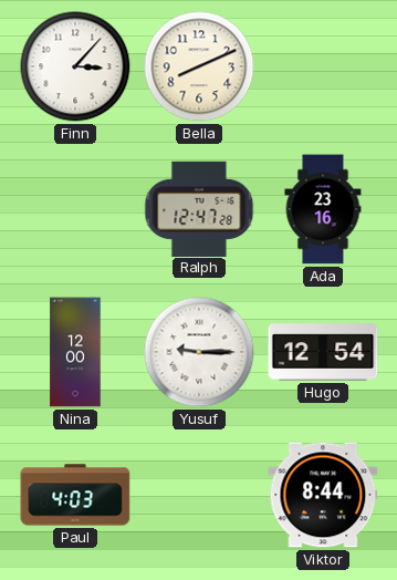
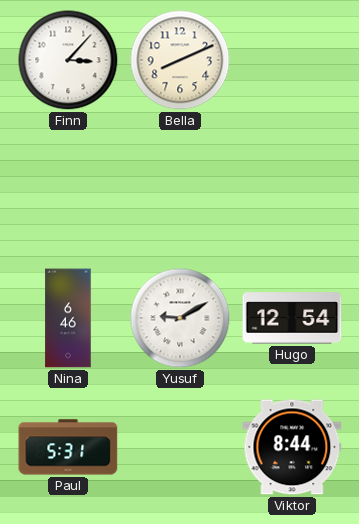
Ralph: 12:47 -> none (199, 208)
Ada: 23:16 -> none (323, 209)
Nina: 12:00 -> 6:46 (68, 318)
Yusuf: 9:15 -> 9:10 (180, 318)
Paul: 4:03 -> 5:31 (68, 447)
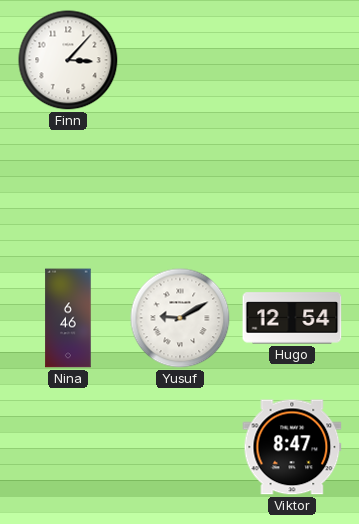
Bella: 8:11 -> none (180, 60)
Paul: 5:31 -> none (68, 447)
Viktor: 8:44 -> 8:47 (292, 447)
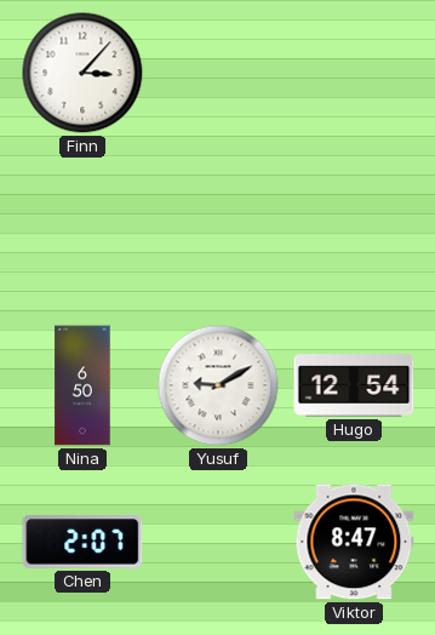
Nina: 6:46 -> 6:50 (82, 385)
Chen: none -> 2:07 (82, 542)
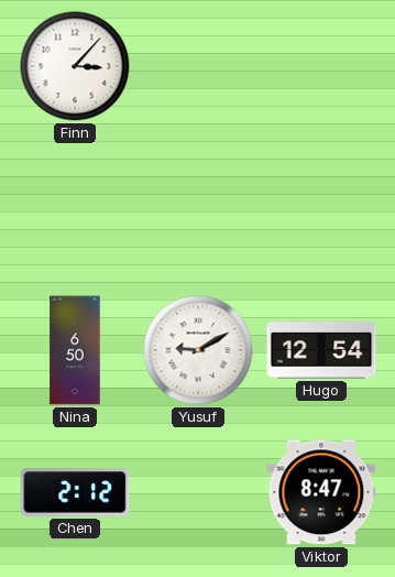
Chen: 2:07 -> 2:12 (75, 492)
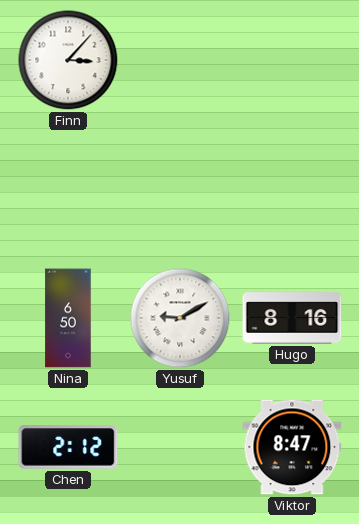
Hugo: 12:54 -> 8:16 (292, 318)
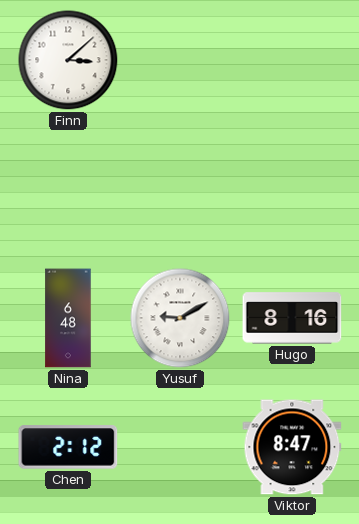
Finn: 3:07 -> 3:08 (68, 60)
Nina: 6:50 -> 6:48 (68, 318)
